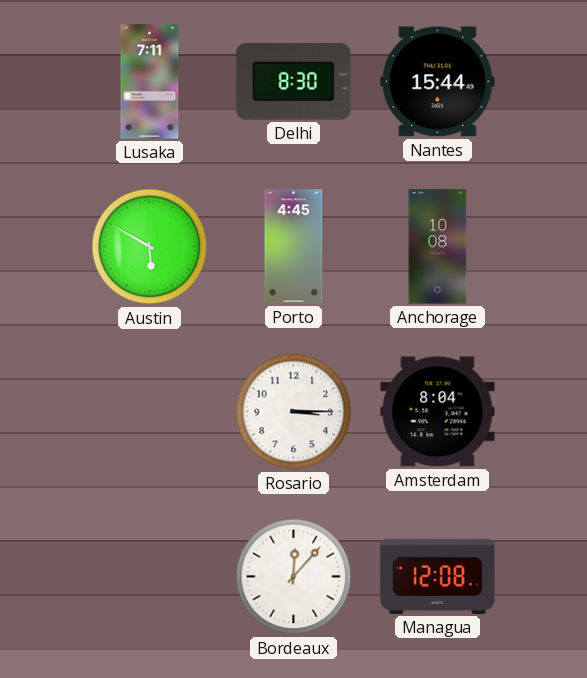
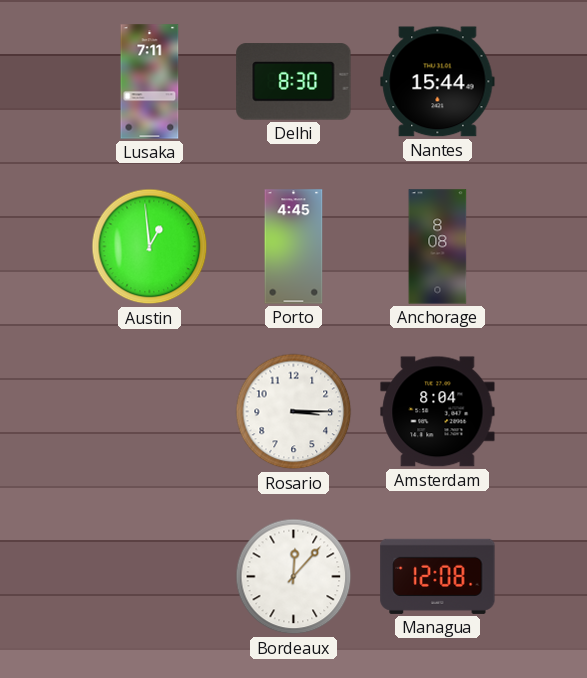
Austin: 5:50 -> 12:59 (150, 247)
Anchorage: 10:08 -> 8:08 (438, 247)
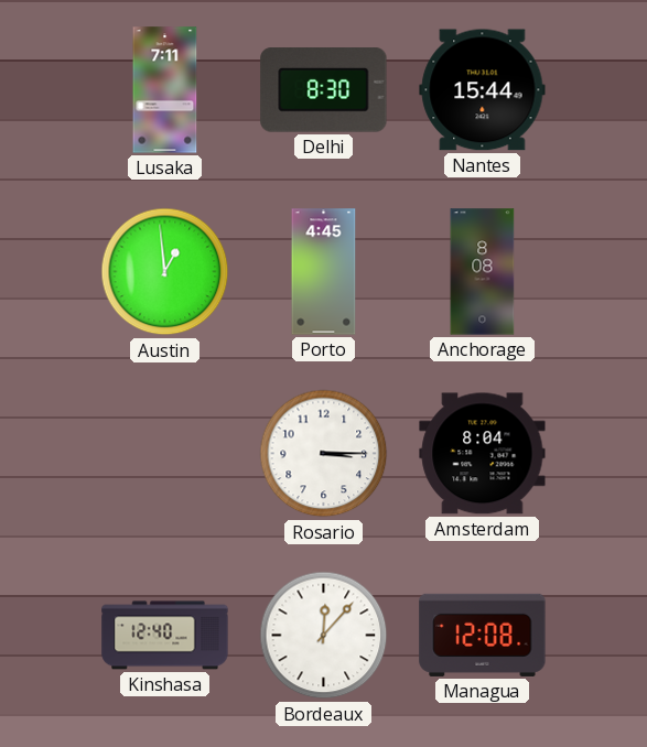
Kinshasa: none -> 12:40 (165, 636)
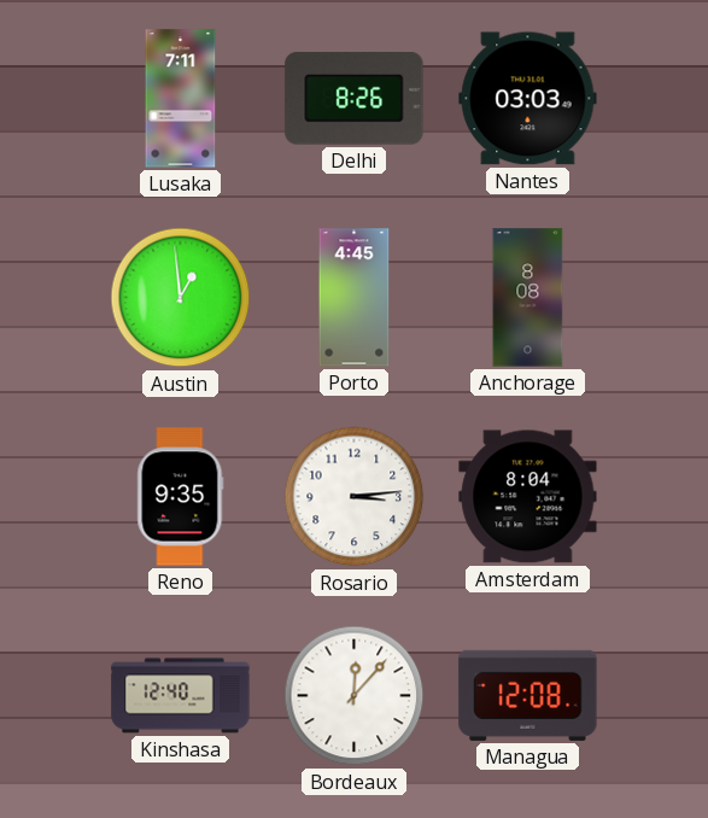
Delhi: 8:30 -> 8:26 (355, 99)
Nantes: 15:44 -> 03:03 (528, 99)
Reno: none -> 9:35 (181, 497)
Rosario: 3:15 -> 3:14 (355, 497)
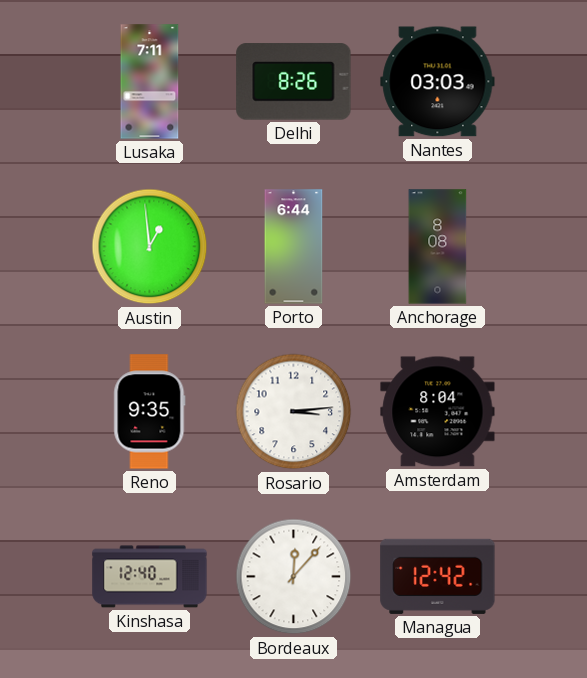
Porto: 4:45 -> 6:44 (294, 247)
Managua: 12:08 -> 12:42 (438, 576)
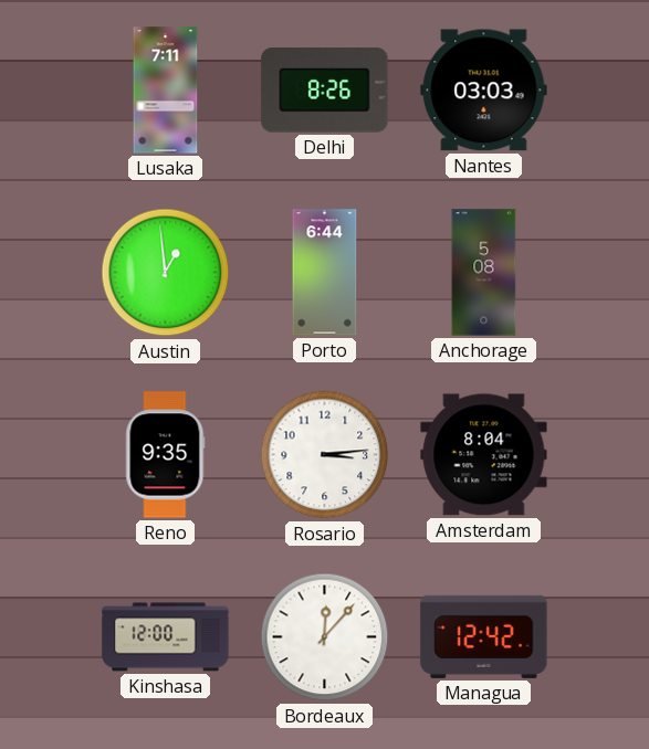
Anchorage: 8:08 -> 5:08 (484, 273)
Kinshasa: 12:40 -> 12:00 (166, 637)
